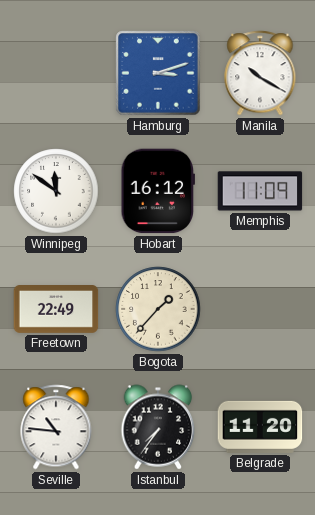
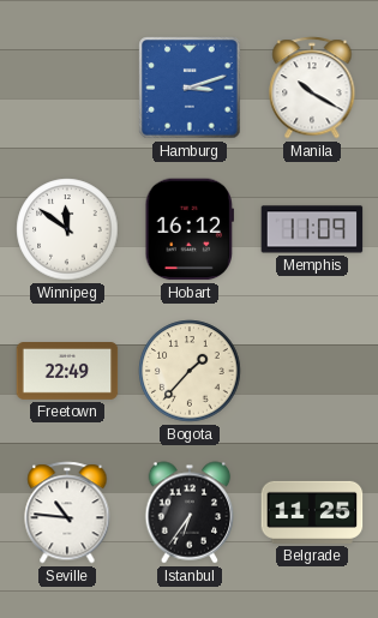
Istanbul: 7:36 -> 6:36 (190, 512)
Belgrade: 11:20 -> 11:25 (312, 512)
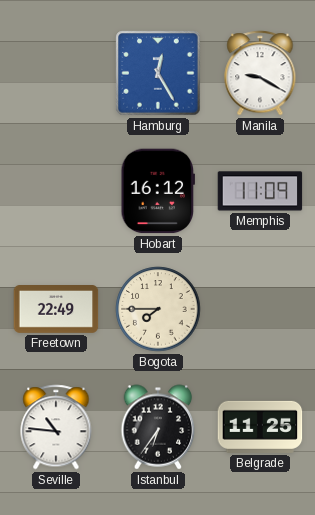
Hamburg: 3:12 -> 12:25 (158, 73)
Manila: 10:20 -> 9:20 (260, 73)
Winnipeg: 11:51 -> none (67, 229)
Bogota: 1:37 -> 7:45 (158, 309)
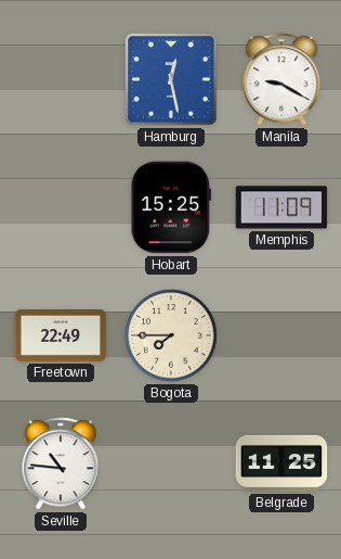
Hamburg: 12:25 -> 12:28 (171, 79)
Hobart: 16:12 -> 15:25 (170, 207)
Istanbul: 6:36 -> none (158, 427)
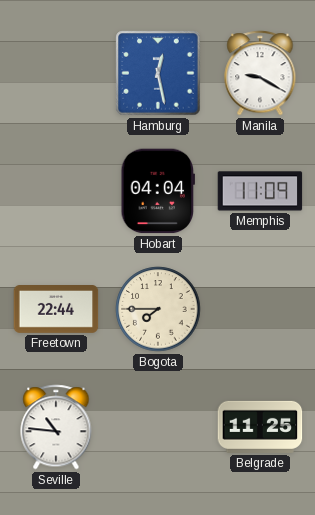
Hobart: 15:25 -> 04:04 (157, 191)
Freetown: 22:49 -> 22:44 (56, 310)
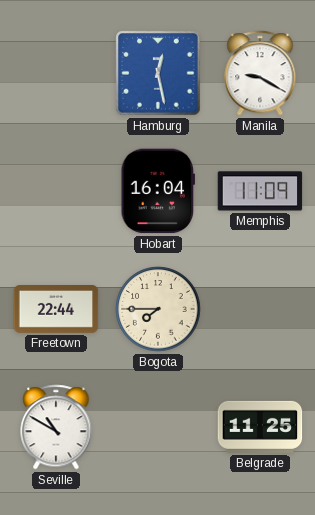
Hobart: 04:04 -> 16:04 (157, 191)
Seville: 10:46 -> 10:50 (56, 427)
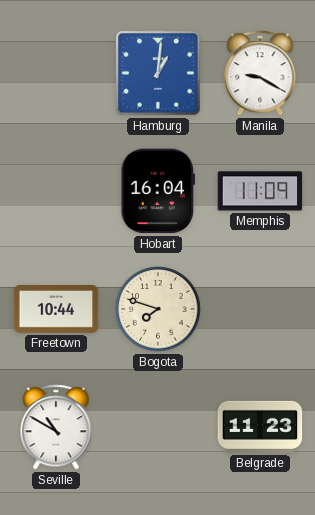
Hamburg: 12:28 -> 1:01 (158, 73)
Freetown: 22:44 -> 10:44 (56, 310)
Bogota: 7:45 -> 7:48 (158, 309)
Belgrade: 11:25 -> 11:23 (260, 427)
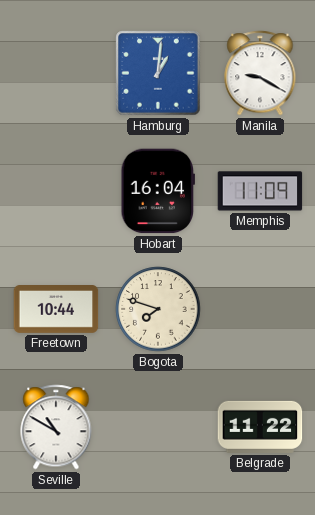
Belgrade: 11:23 -> 11:22 (260, 427)
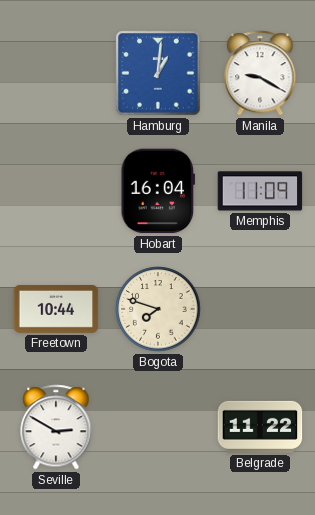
Seville: 10:50 -> 2:50 (56, 427)
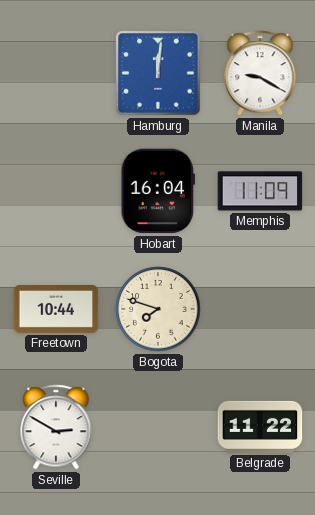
Hamburg: 1:01 -> 12:01 (158, 73)
